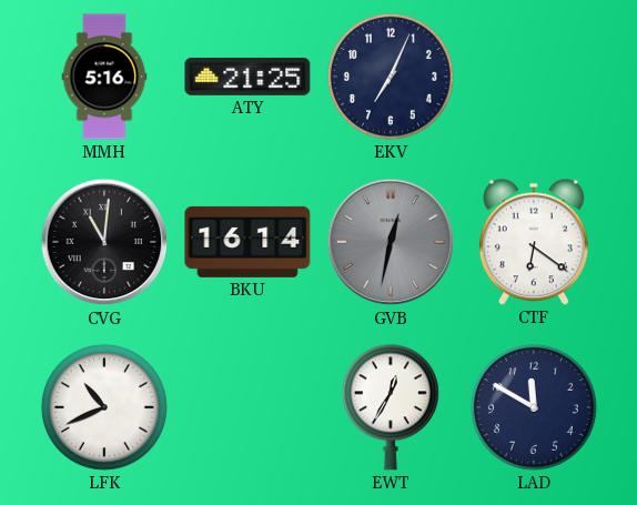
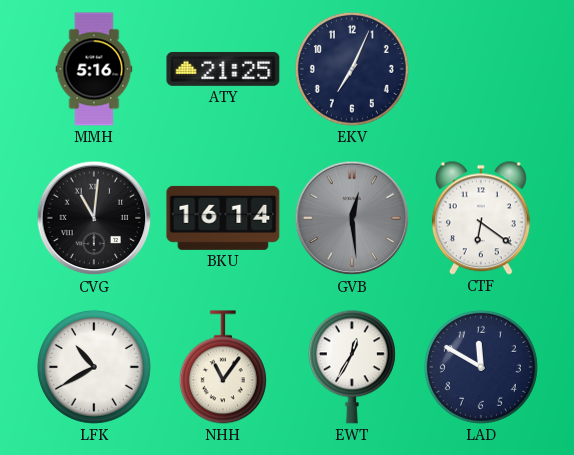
GVB: 12:32 -> 12:29 (352, 218)
LFK: 10:41 -> 10:40 (94, 367)
NHH: none -> 11:06 (223, 367)
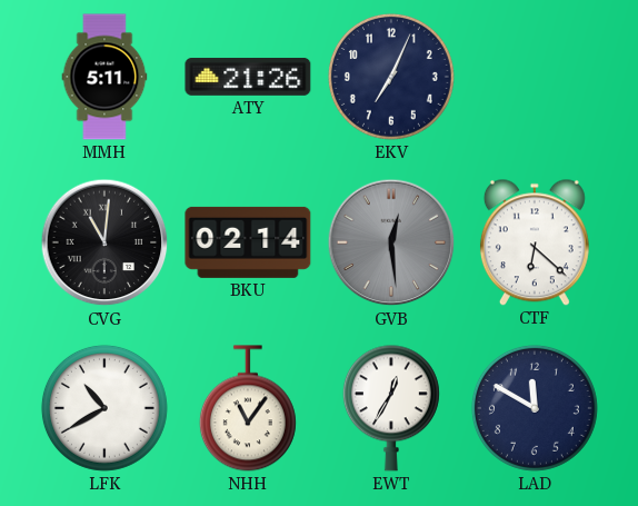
MMH: 5:16 -> 5:11 (104, 77)
ATY: 21:25 -> 21:26 (248, 77)
BKU: 16:14 -> 02:14 (248, 242)
CTF: 6:21 -> 6:22 (535, 242)
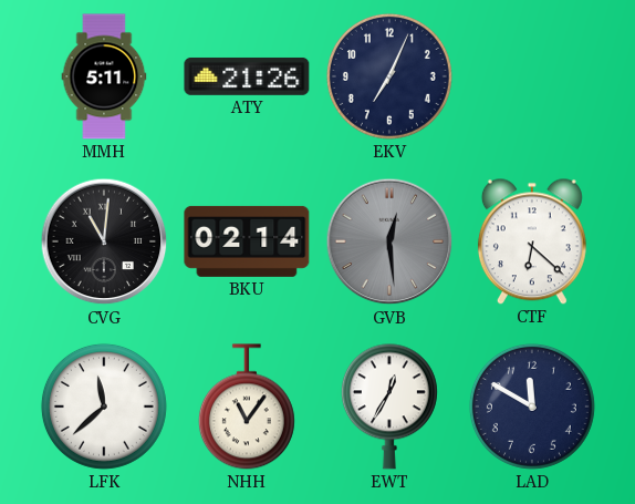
LFK: 10:40 -> 11:38 (104, 407)
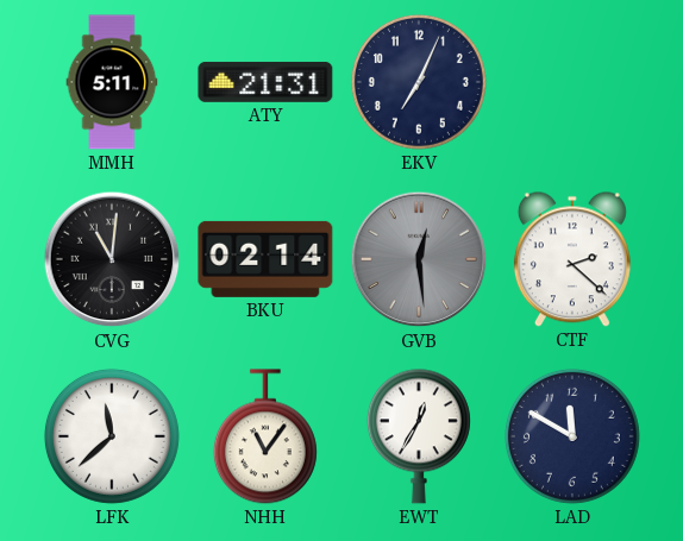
ATY: 21:26 -> 21:31 (265, 82)
CTF: 6:22 -> 2:22 (572, 259)
